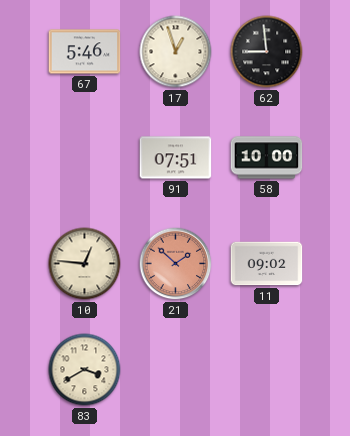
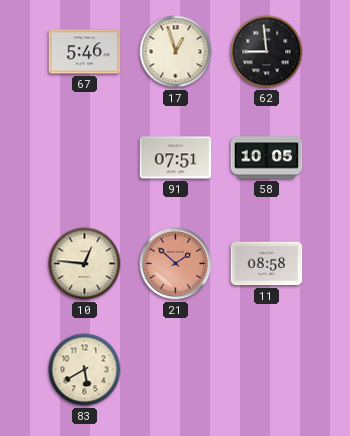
58: 10:00 -> 10:05 (267, 158)
11: 09:02 -> 08:58 (267, 264)
83: 3:40 -> 5:40 (85, 370)
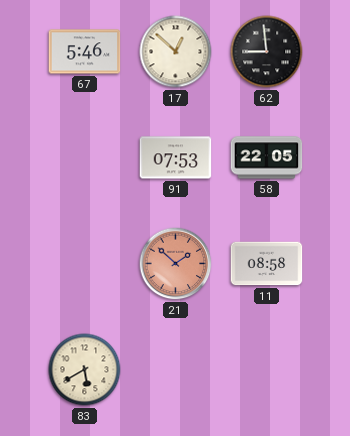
17: 12:57 -> 12:52 (176, 52)
91: 07:51 -> 07:53 (176, 158)
58: 10:05 -> 22:05 (267, 158)
10: 12:46 -> none (85, 264)
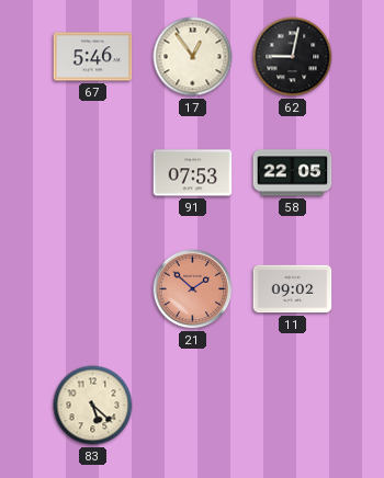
17: 12:52 -> 12:54 (193, 57)
62: 8:59 -> 9:02 (293, 57)
11: 08:58 -> 09:02 (293, 289)
83: 5:40 -> 5:22 (93, 406)
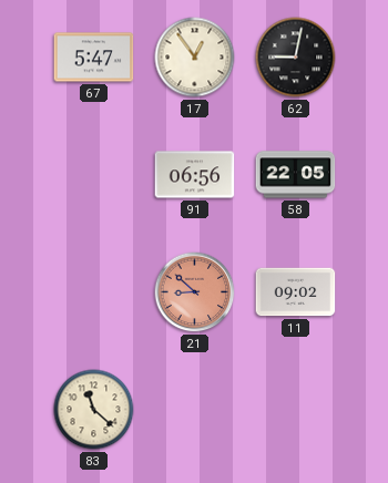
67: 5:46 -> 5:47 (94, 58)
91: 07:53 -> 06:56 (195, 175)
21: 1:52 -> 8:52 (195, 292)
83: 5:22 -> 11:22 (94, 410)
